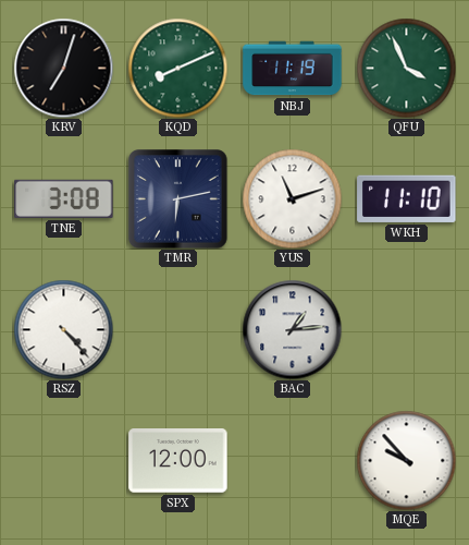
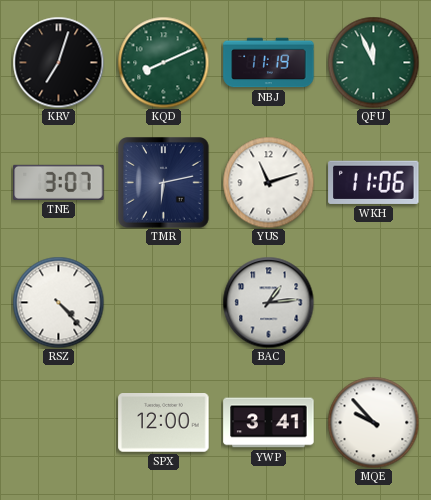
QFU: 3:56 -> 11:56 (373, 62)
TNE: 3:08 -> 3:07 (59, 182)
WKH: 11:10 -> 11:06 (374, 182)
YWP: none -> 3:41 (269, 423)
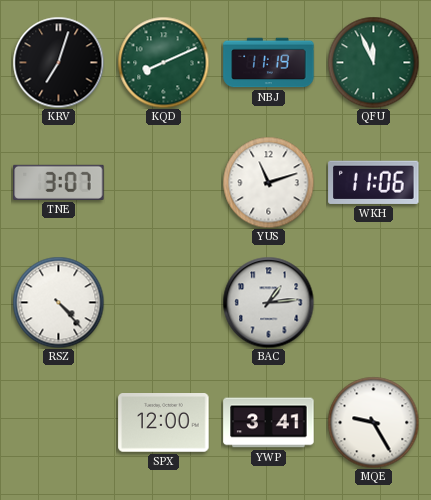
TMR: 6:13 -> none (164, 183)
MQE: 9:53 -> 9:25 (373, 422)
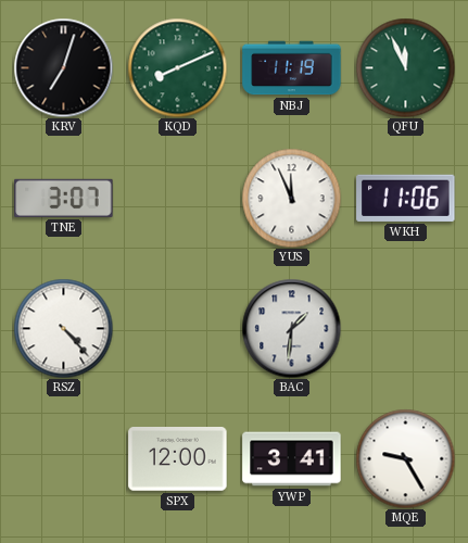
YUS: 11:12 -> 11:56 (291, 198)
BAC: 1:14 -> 1:31 (291, 328)
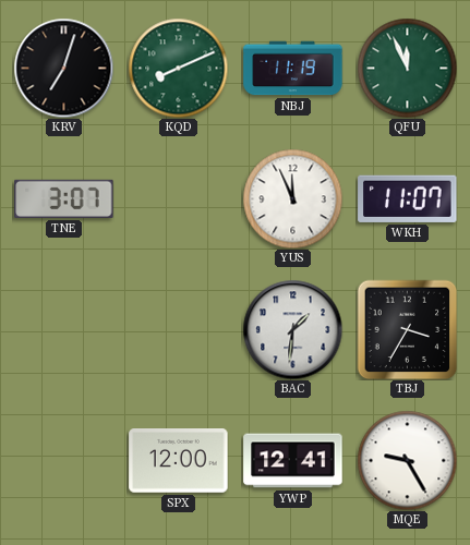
WKH: 11:06 -> 11:07 (408, 198)
RSZ: 4:23 -> none (63, 328)
TBJ: none -> 3:35 (407, 329)
YWP: 3:41 -> 12:41 (293, 461)
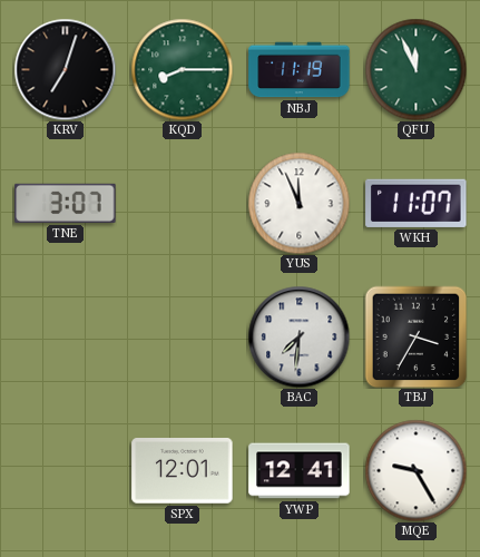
KQD: 8:11 -> 8:15 (182, 69)
BAC: 1:31 -> 7:31 (298, 336)
SPX: 12:00 -> 12:01 (183, 471)
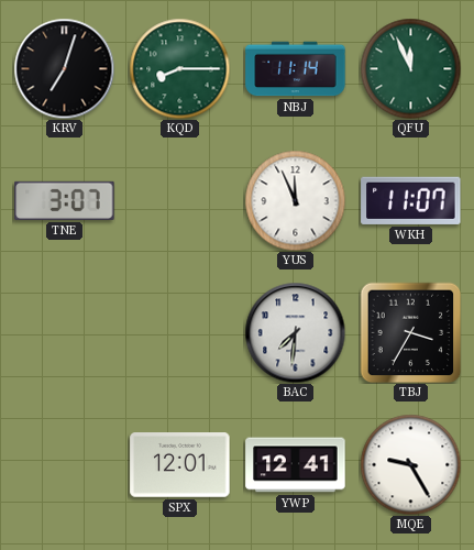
NBJ: 11:19 -> 11:14 (296, 69)
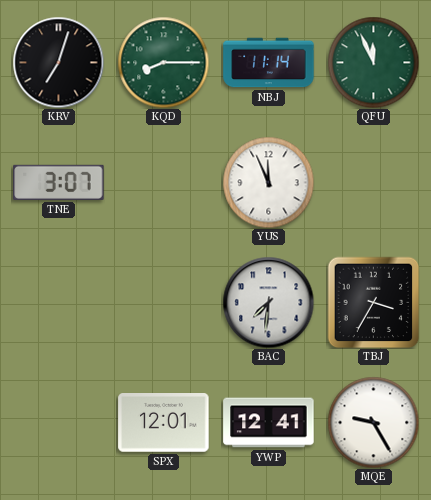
WKH: 11:07 -> none (411, 200)
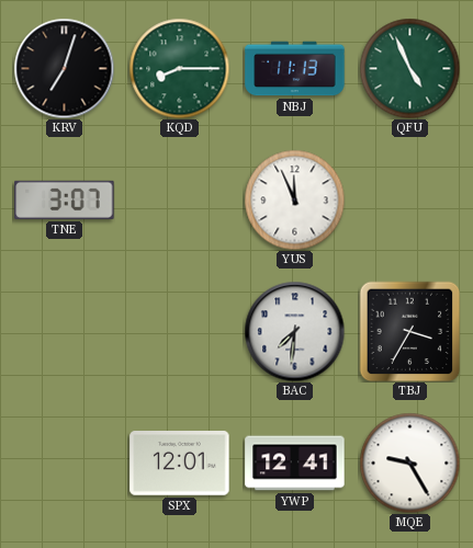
NBJ: 11:14 -> 11:13 (295, 69)
QFU: 11:56 -> 4:56 (409, 68)
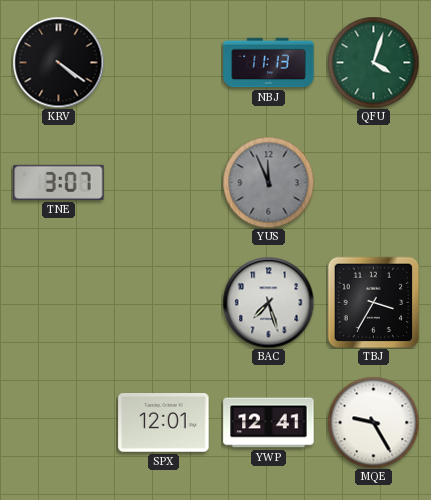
KRV: 7:03 -> 4:21 (58, 62)
KQD: 8:15 -> none (179, 68)
QFU: 4:56 -> 4:03 (373, 62)
YUS dial: white -> grey (268, 182)
BAC: 7:31 -> 7:27 (268, 302)
